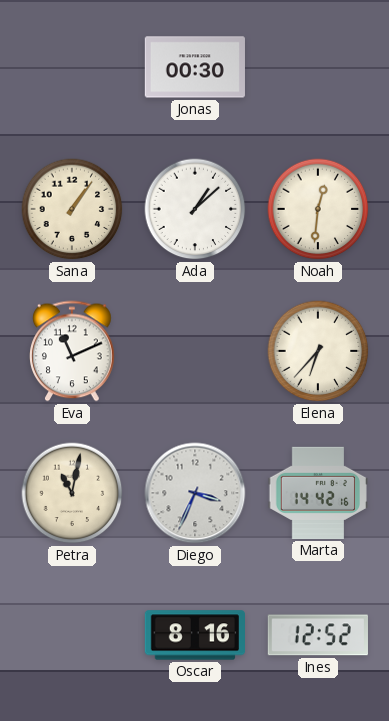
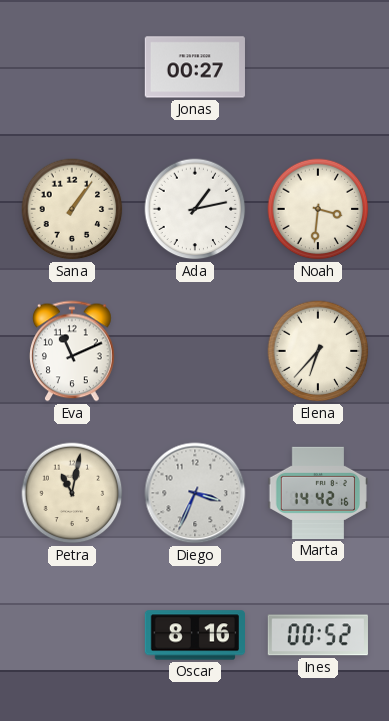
Jonas: 00:30 -> 00:27 (195, 67)
Ada: 1:08 -> 1:13 (195, 209)
Noah: 12:31 -> 3:31 (318, 209)
Ines: 12:52 -> 00:52 (318, 635)
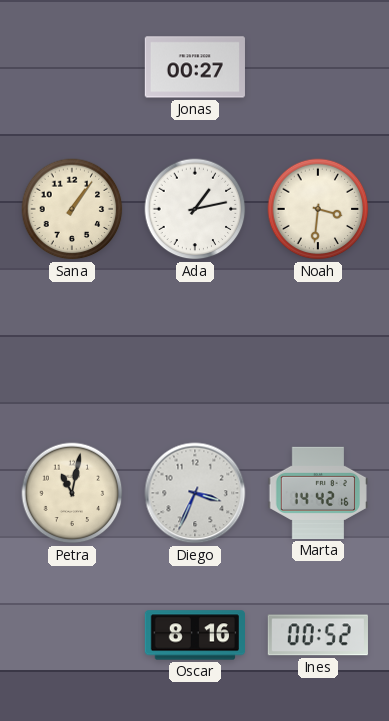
Eva: 11:11 -> none (73, 351)
Elena: 6:37 -> none (318, 351)
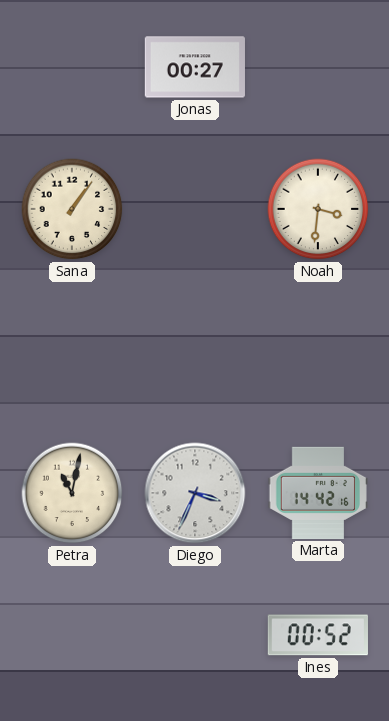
Ada: 1:13 -> none (195, 209)
Oscar: 8:16 -> none (194, 635)
